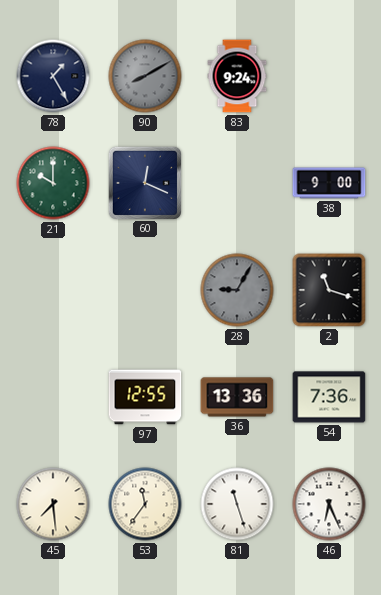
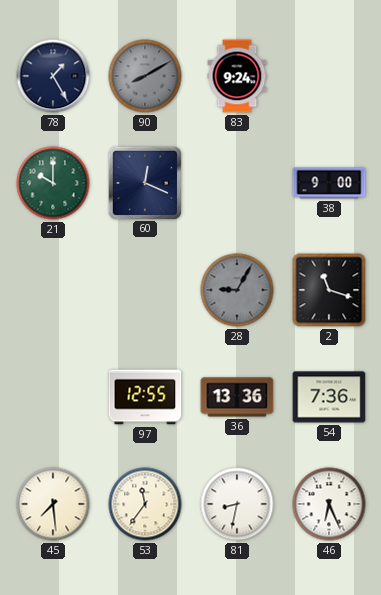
81: 11:27 -> 8:32 (237, 504)
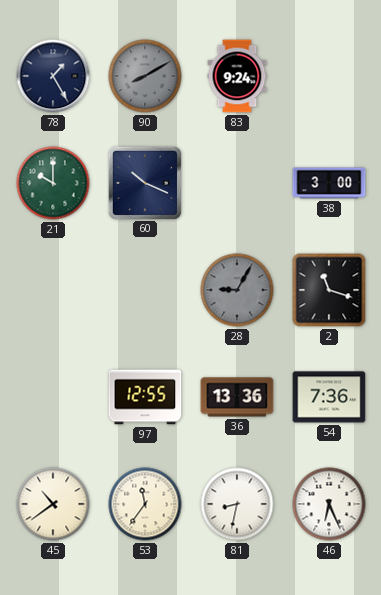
60: 12:19 -> 10:19 (144, 182)
38: 9:00 -> 3:00 (329, 183)
45: 7:29 -> 10:39 (53, 504)
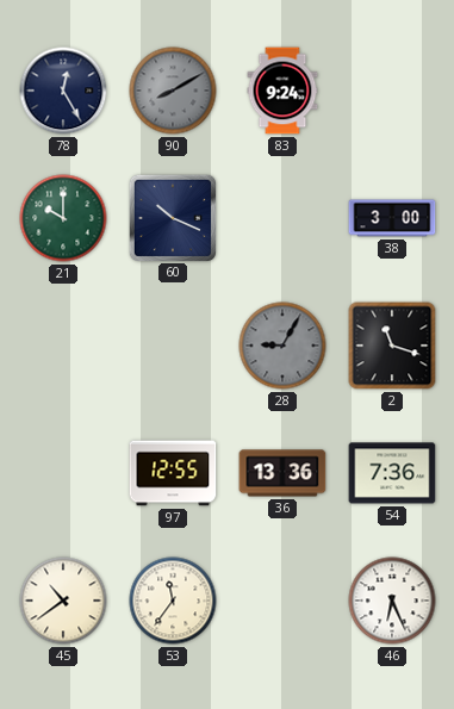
78: 1:25 -> 12:25 (63, 91)
81: 8:32 -> none (237, 504)
